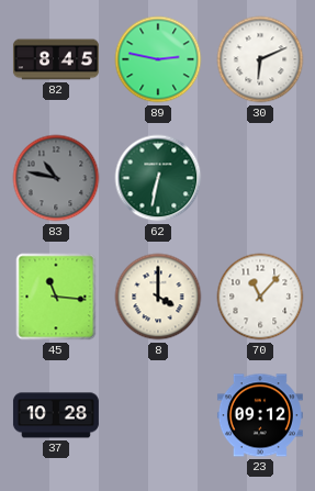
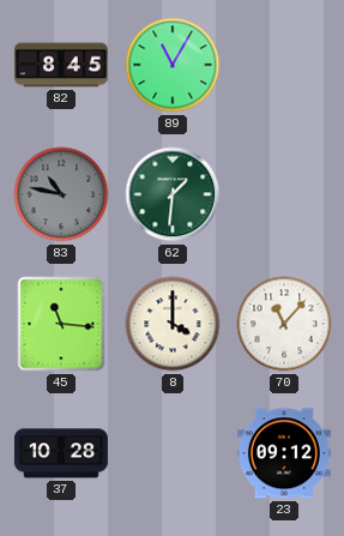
89: 2:47 -> 11:05 (173, 65)
30: 6:11 -> none (260, 59)
62: 6:32 -> 1:31 (173, 194)
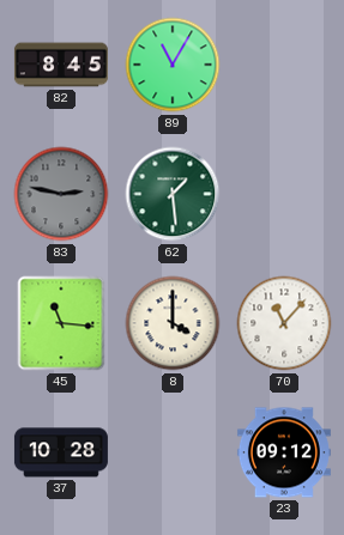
83: 10:47 -> 2:47 (61, 194)
62: 1:31 -> 1:29 (173, 194)
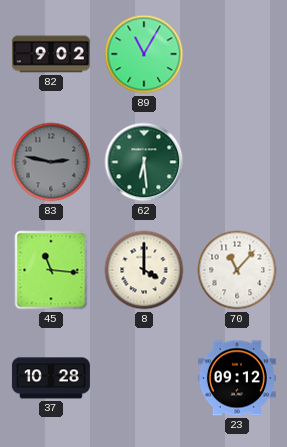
82: 8:45 -> 9:02 (51, 54)
62: 1:29 -> 6:29 (144, 162)
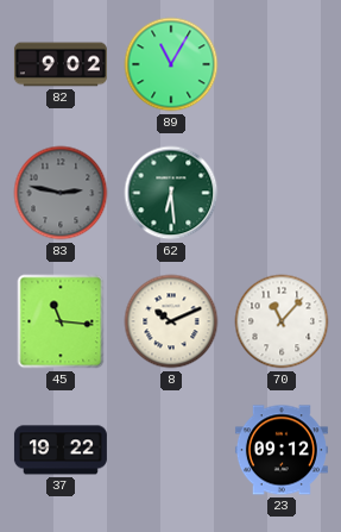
8: 4:00 -> 10:11 (171, 321)
37: 10:28 -> 19:22 (61, 450)
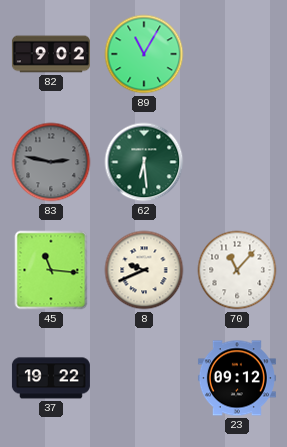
8: 10:11 -> 9:41 (144, 270)
